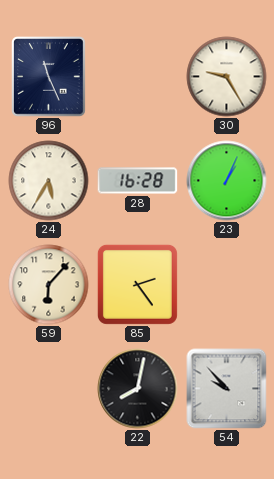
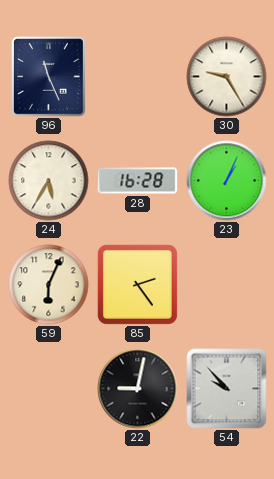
59: 6:07 -> 6:04 (49, 285)
22: 8:02 -> 9:02 (138, 389)
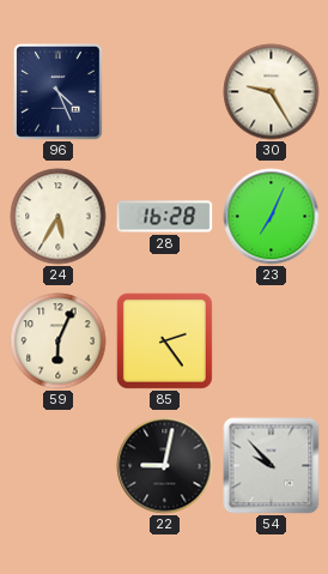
96: 11:26 -> 4:26 (59, 92)
23: 1:04 -> 7:04 (272, 217)
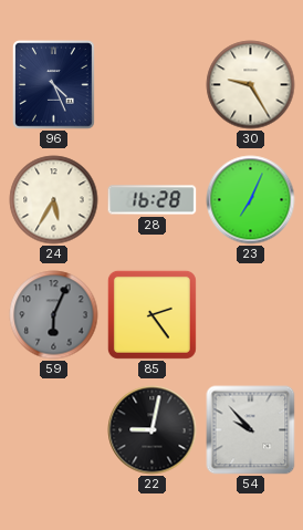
59 dial: cream -> grey (54, 315)
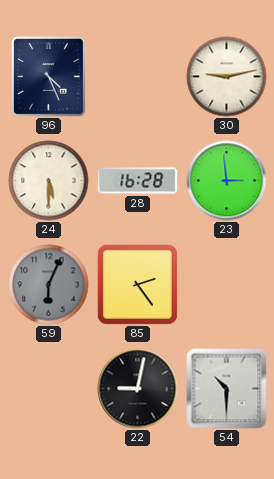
30: 9:25 -> 9:13 (227, 77)
24: 5:35 -> 5:30 (49, 181)
23: 7:04 -> 2:59 (227, 181)
54: 9:53 -> 10:30 (227, 389)
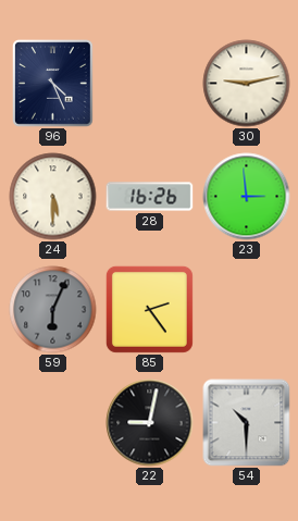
28: 16:28 -> 16:26 (150, 197)
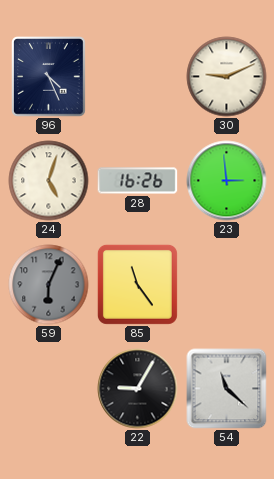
30: 9:13 -> 9:11 (227, 77)
24: 5:30 -> 5:03 (49, 181)
85: 2:24 -> 11:24 (137, 284)
22: 9:02 -> 9:05 (138, 389)
54: 10:30 -> 11:22 (227, 389)
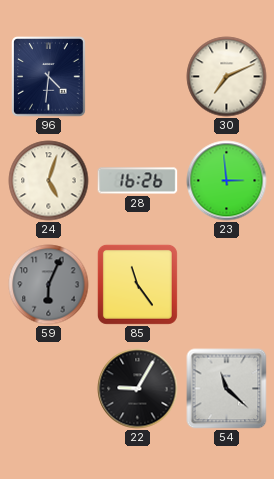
96: 4:26 -> 4:31 (49, 77)
30: 9:11 -> 7:11 (227, 77)
